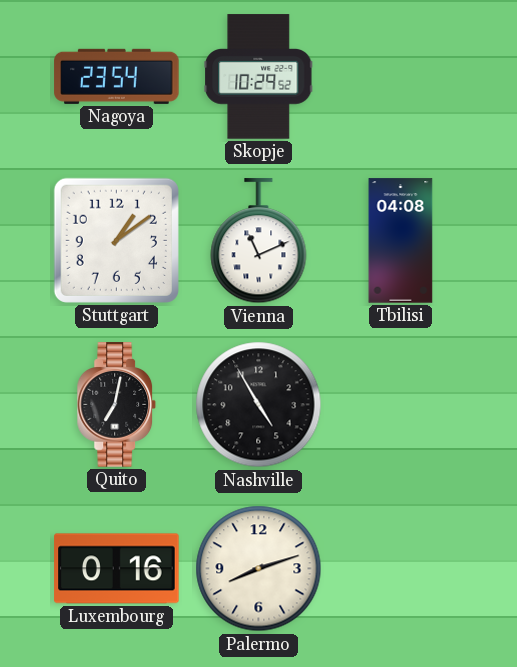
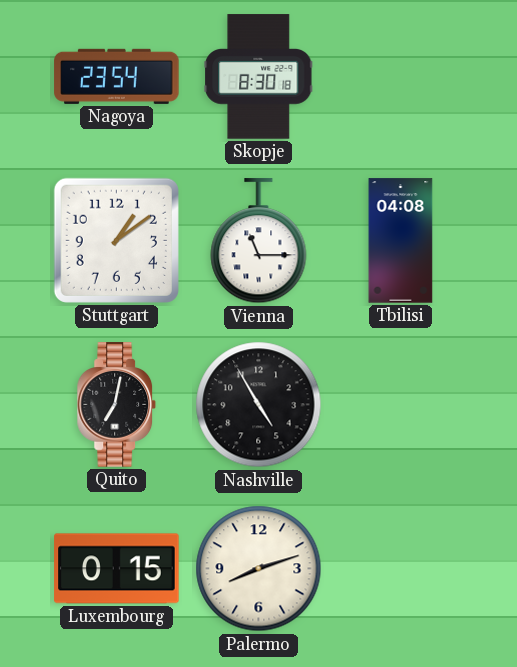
Skopje: 10:29 -> 8:30 (259, 77)
Vienna: 11:11 -> 11:15 (259, 241)
Luxembourg: 0:16 -> 0:15 (117, 569)
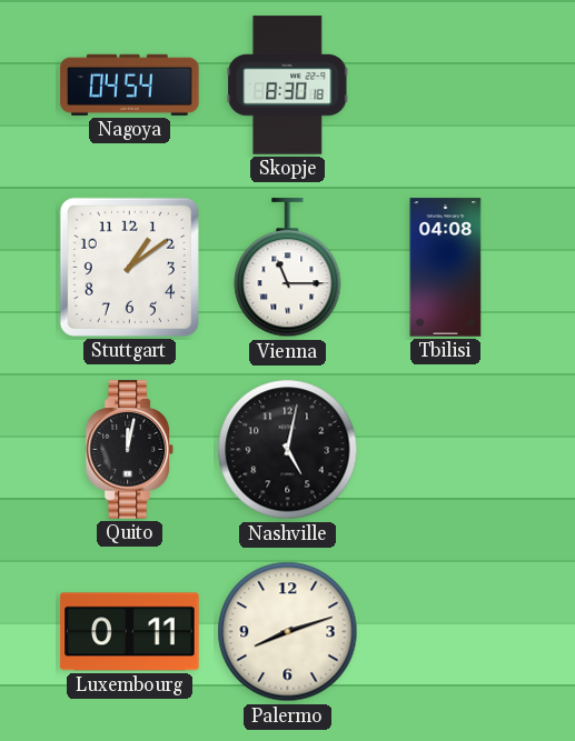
Nagoya: 23:54 -> 04:54 (130, 84)
Quito: 7:02 -> 12:02 (130, 450)
Nashville: 4:55 -> 5:02 (288, 450)
Luxembourg: 0:15 -> 0:11 (130, 632)
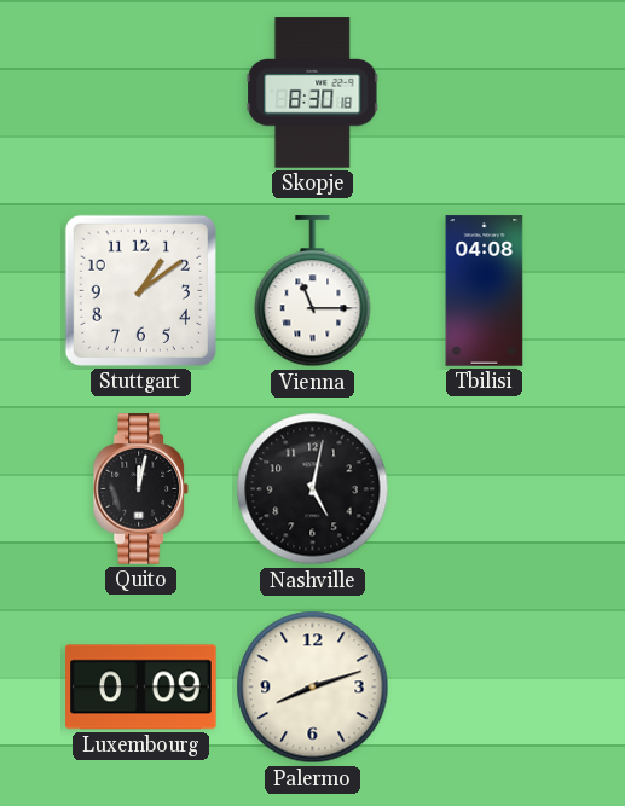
Nagoya: 04:54 -> none (130, 84)
Luxembourg: 0:11 -> 0:09 (141, 688)
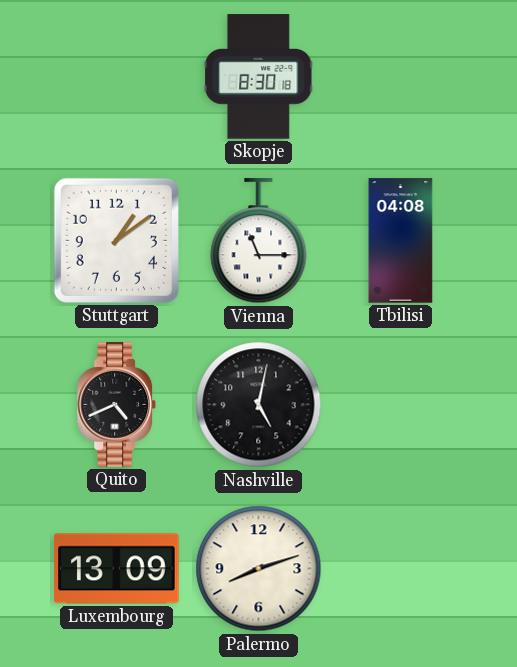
Quito: 12:02 -> 4:41 (117, 405)
Luxembourg: 0:09 -> 13:09 (117, 569)
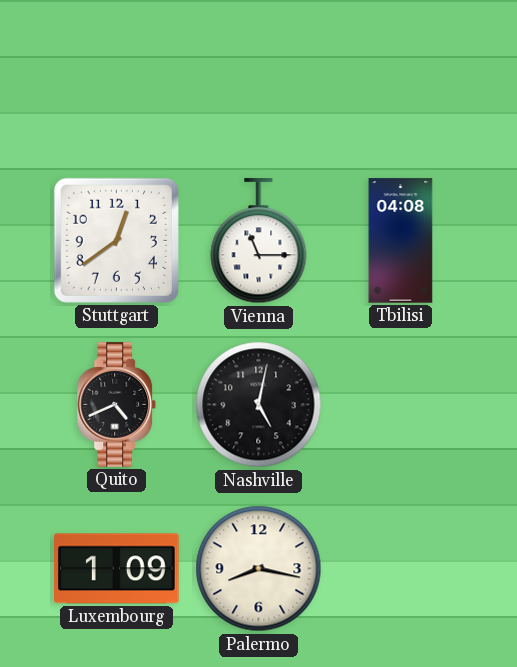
Skopje: 8:30 -> none (259, 77)
Stuttgart: 1:09 -> 12:39 (116, 240)
Luxembourg: 13:09 -> 1:09 (117, 569)
Palermo: 8:12 -> 8:17 (259, 569)
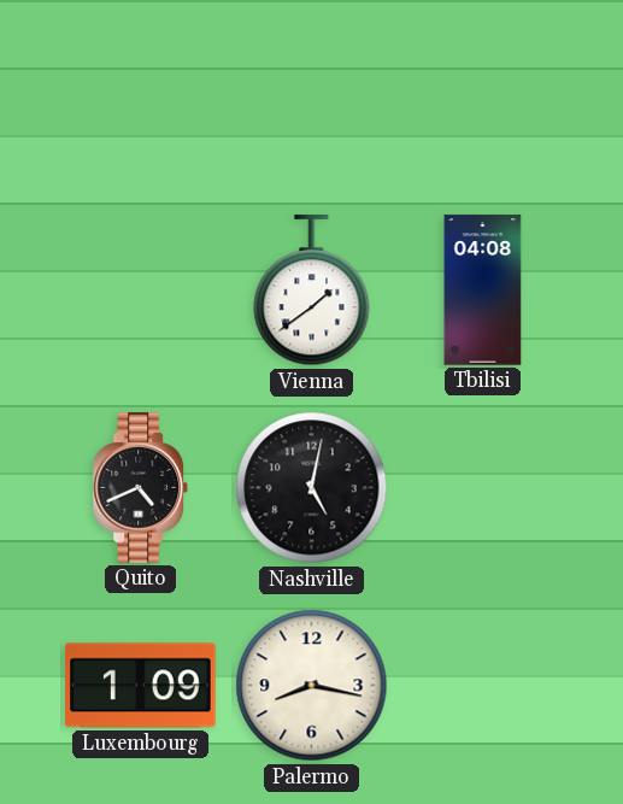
Stuttgart: 12:39 -> none (116, 240)
Vienna: 11:15 -> 1:39 (312, 291)
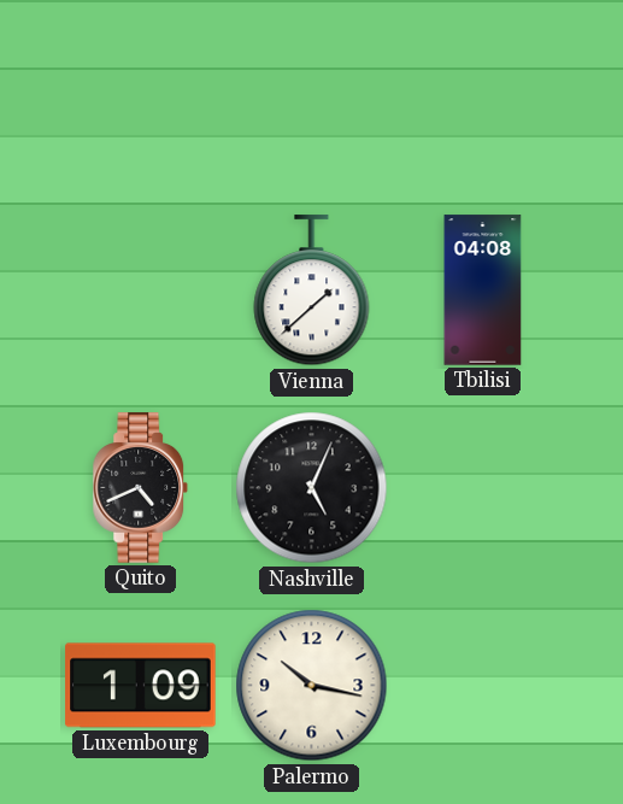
Vienna: 1:39 -> 1:38 (312, 291)
Nashville: 5:02 -> 5:04 (312, 488)
Palermo: 8:17 -> 10:17 (312, 686)
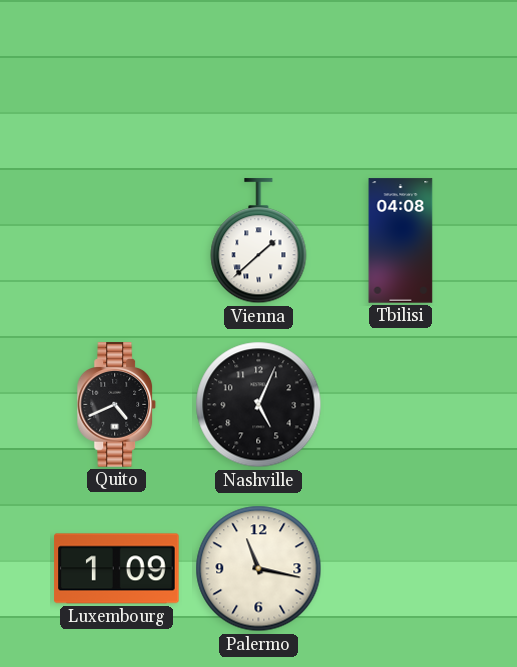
Palermo: 10:17 -> 11:17 (259, 569)
